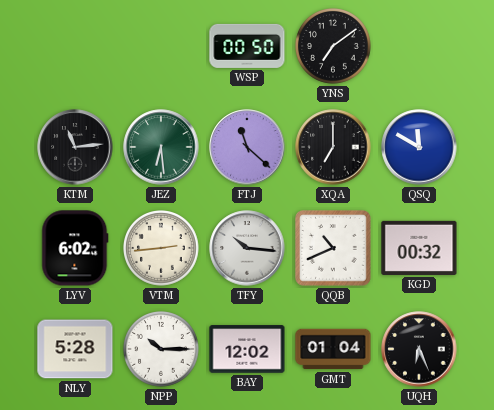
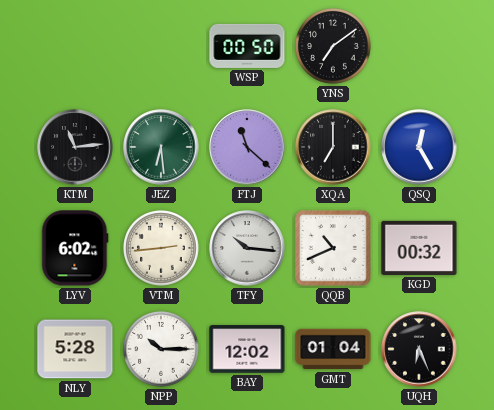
QSQ: 11:50 -> 12:25 (419, 147)
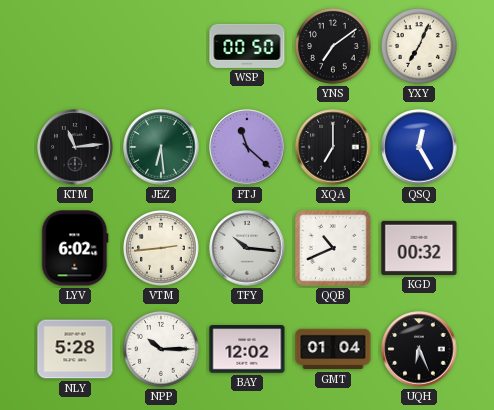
YXY: none -> 7:04 (420, 47)
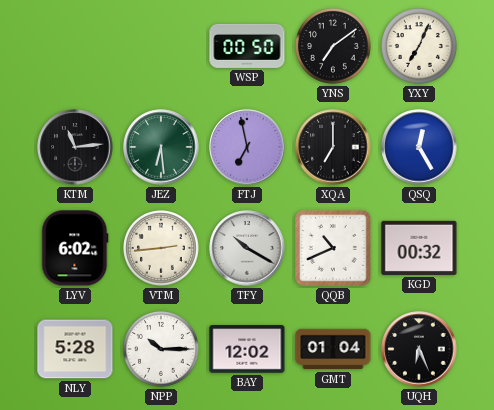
FTJ: 11:22 -> 6:58 (247, 147)
TFY: 10:16 -> 10:20 (247, 248)
